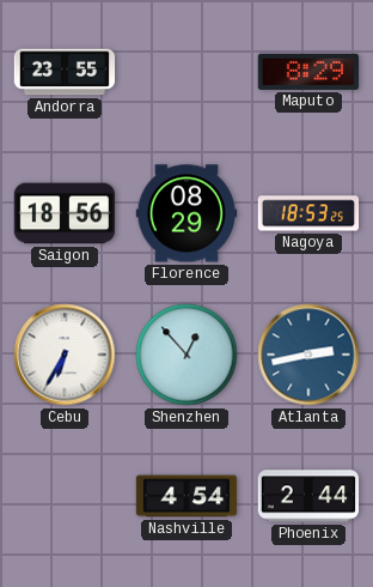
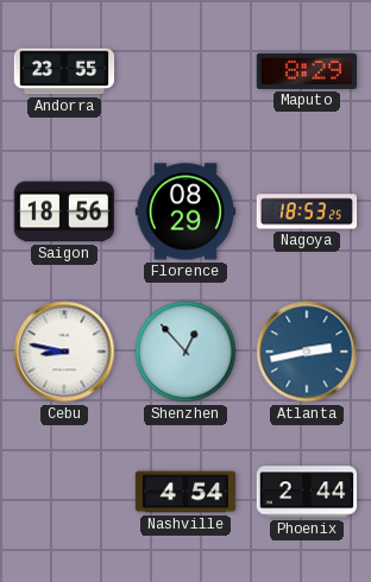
Cebu: 6:35 -> 8:47 (64, 352)
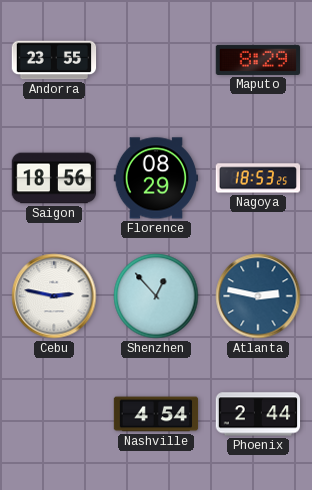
Cebu: 8:47 -> 2:47 (54, 296)
Atlanta: 2:43 -> 2:47 (258, 296)
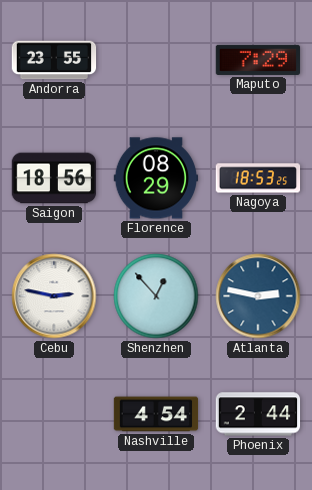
Maputo: 8:29 -> 7:29 (258, 60)
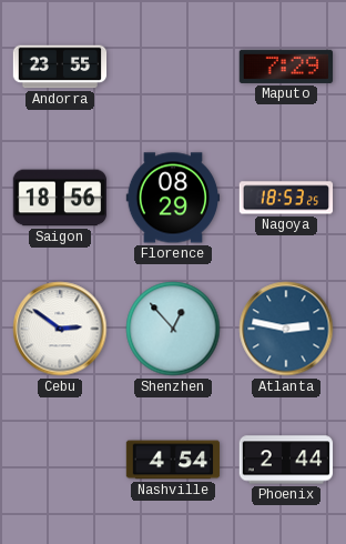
Cebu: 2:47 -> 2:51 (60, 329)
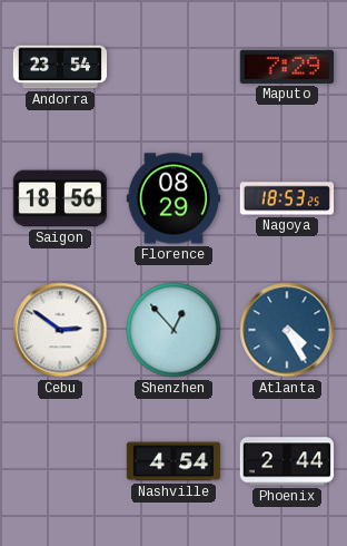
Andorra: 23:55 -> 23:54 (60, 67)
Atlanta: 2:47 -> 4:25 (287, 330)
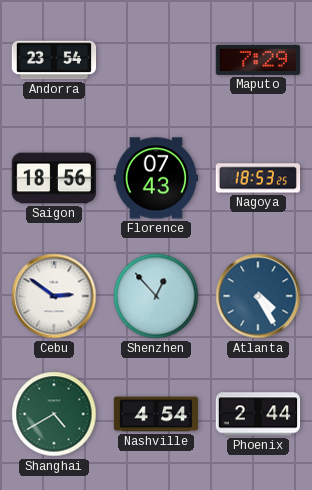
Florence: 08:29 -> 07:43 (156, 178)
Shanghai: none -> 4:40 (54, 414)
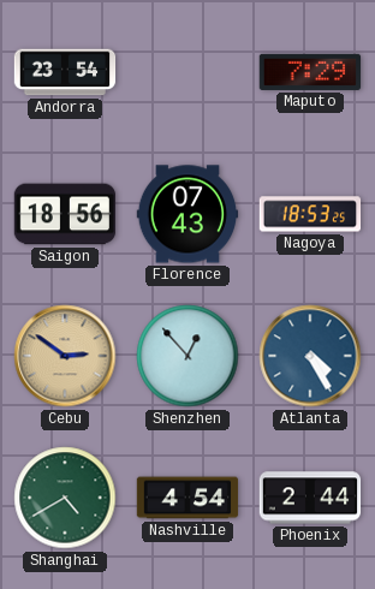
Cebu dial: white -> champagne (65, 356)
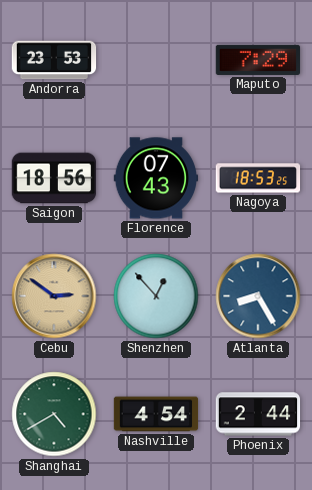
Andorra: 23:54 -> 23:53 (54, 60)
Atlanta: 4:25 -> 8:25 (258, 296)
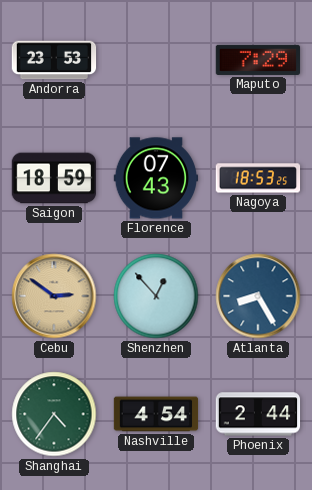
Saigon: 18:56 -> 18:59 (54, 178)
Shanghai: 4:40 -> 4:36 (54, 414)
